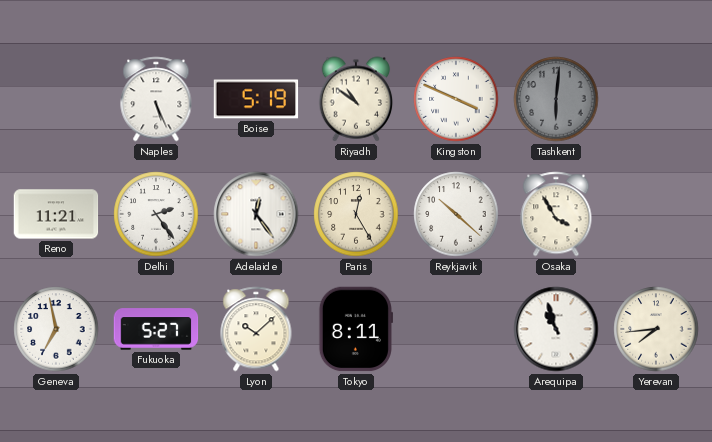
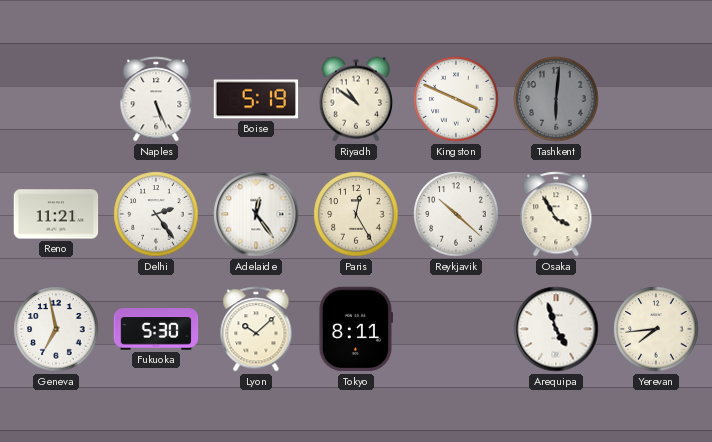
Fukuoka: 5:27 -> 5:30 (156, 329)
Arequipa: 10:57 -> 4:57 (556, 329)
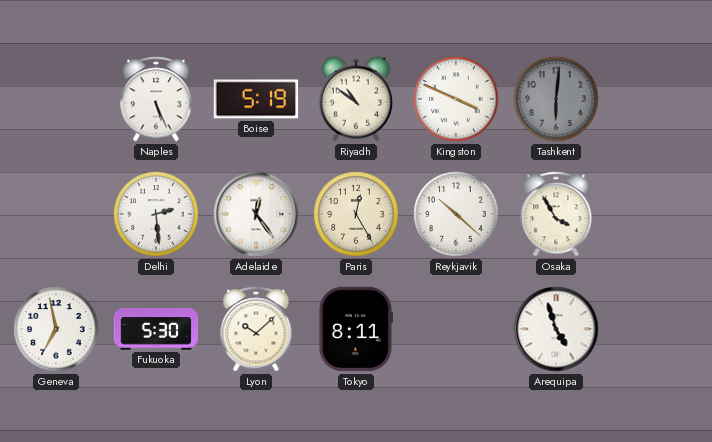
Reno: 11:21 -> none (56, 214)
Delhi: 2:24 -> 2:29 (156, 214)
Yerevan: 7:44 -> none (656, 329)
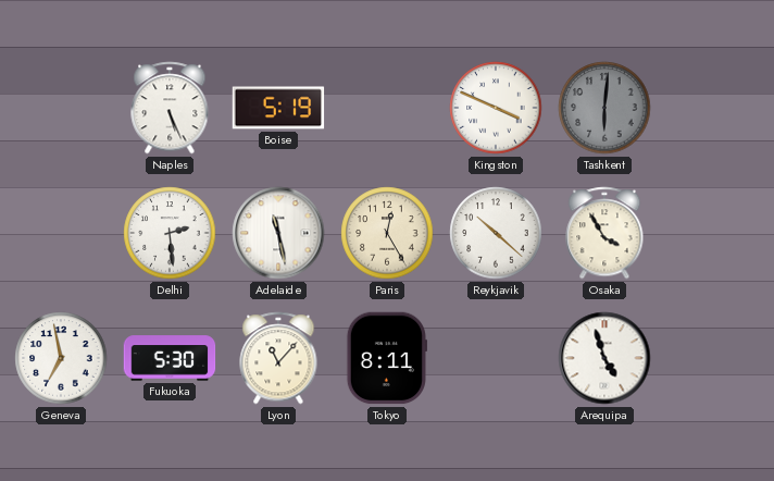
Riyadh: 10:51 -> none (356, 99)
Adelaide: 12:24 -> 11:28 (278, 233)
Lyon: 10:08 -> 11:07 (278, 358)
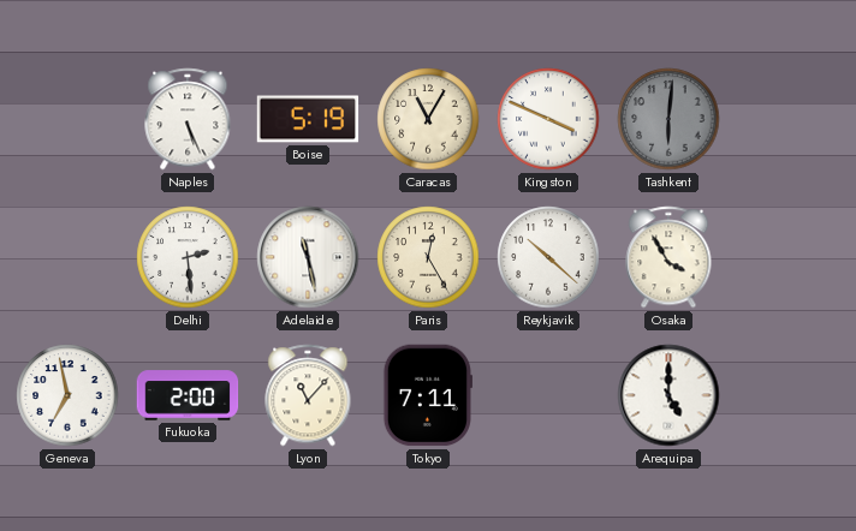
Caracas: none -> 11:05 (428, 119)
Fukuoka: 5:30 -> 2:00 (188, 395)
Tokyo: 8:11 -> 7:11 (428, 395)
Arequipa: 4:57 -> 5:00 (668, 395)
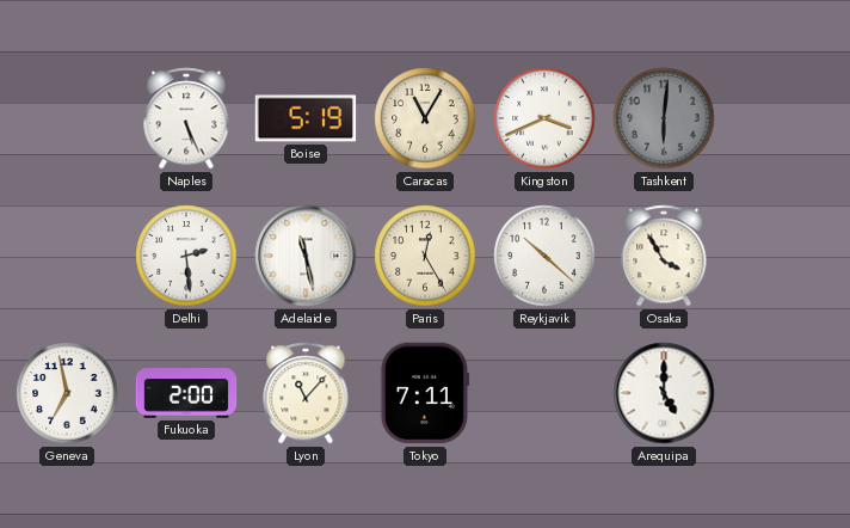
Kingston: 3:49 -> 3:41 (544, 118)
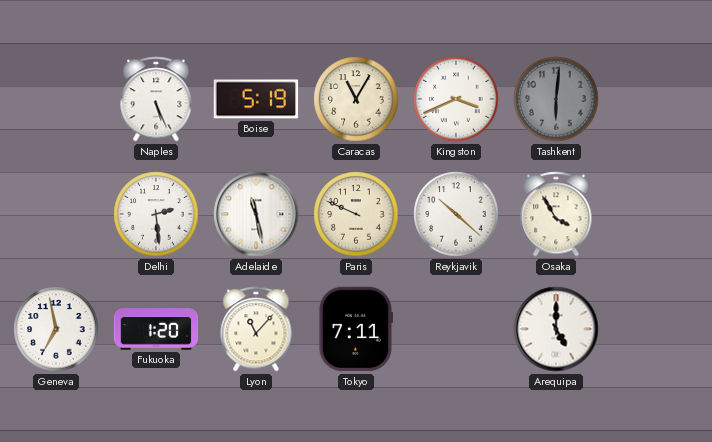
Paris: 12:25 -> 9:49 (356, 214)
Fukuoka: 2:00 -> 1:20 (156, 329)
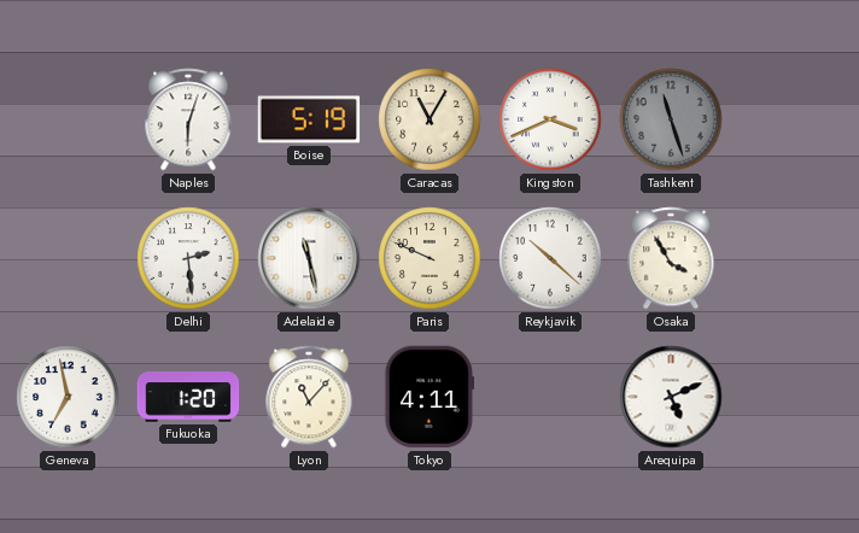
Naples: 5:26 -> 6:03 (188, 119)
Tashkent: 6:01 -> 11:27 (671, 119)
Tokyo: 7:11 -> 4:11 (429, 397)
Arequipa: 5:00 -> 5:11 (671, 397)
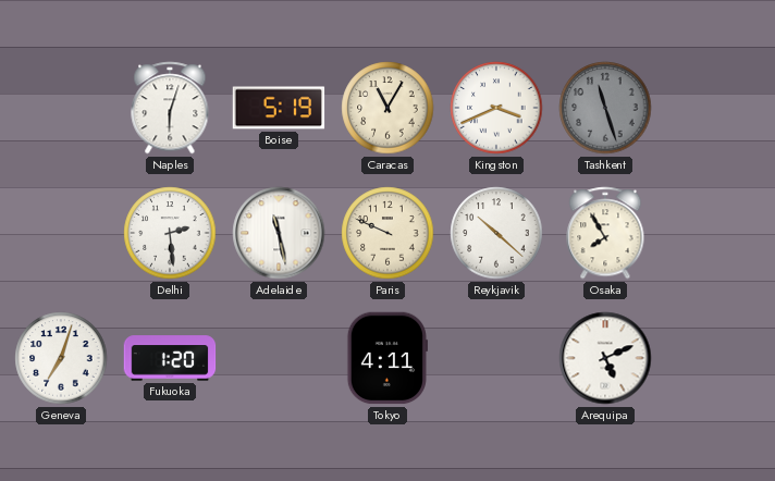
Osaka: 3:55 -> 7:55 (605, 233)
Geneva: 6:58 -> 7:03 (61, 358)
Lyon: 11:07 -> none (309, 397)
